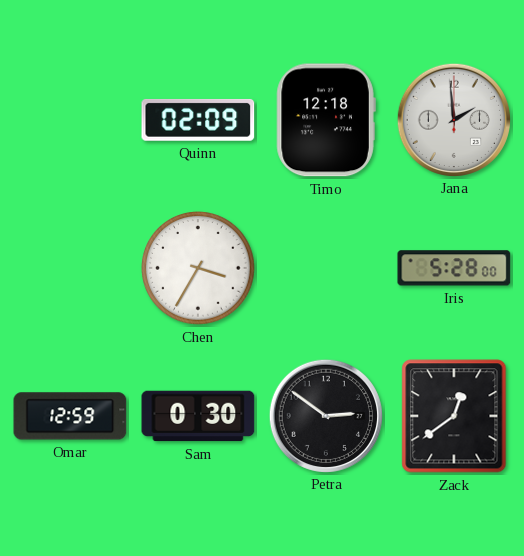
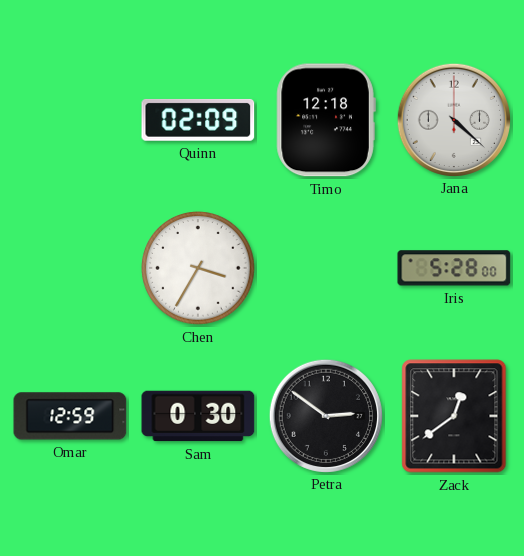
Jana: 1:59 -> 4:22 (453, 119)
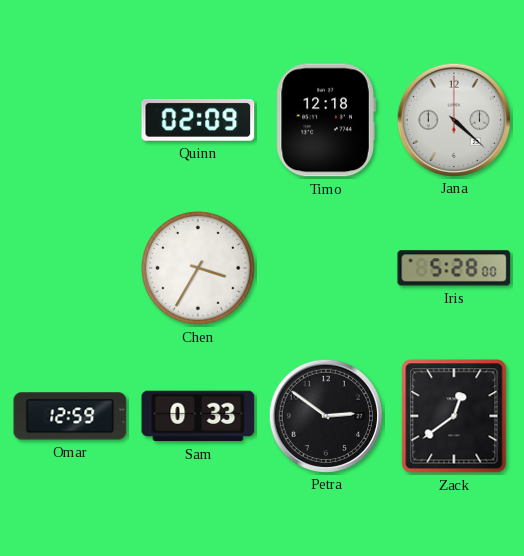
Sam: 0:30 -> 0:33 (198, 416)
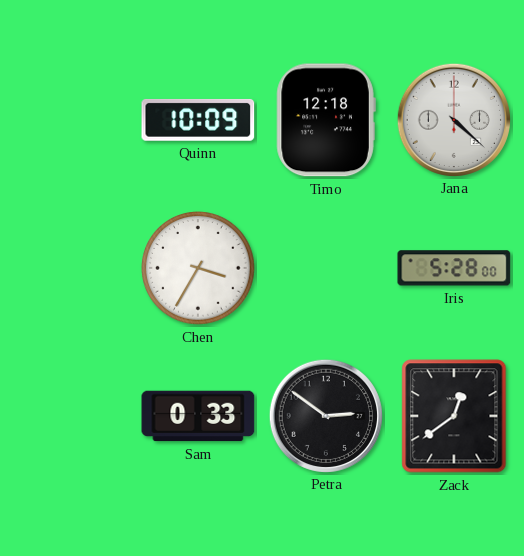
Quinn: 02:09 -> 10:09 (198, 120)
Omar: 12:59 -> none (70, 416)
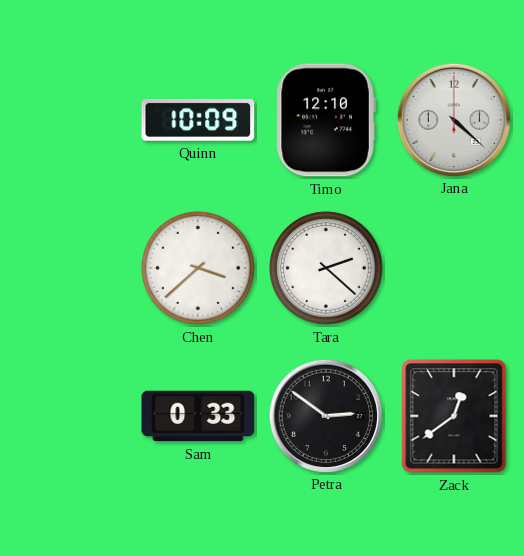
Timo: 12:18 -> 12:10 (326, 120)
Chen: 3:35 -> 3:38 (198, 268)
Tara: none -> 2:22 (326, 268)
Iris: 5:28 -> none (454, 268)
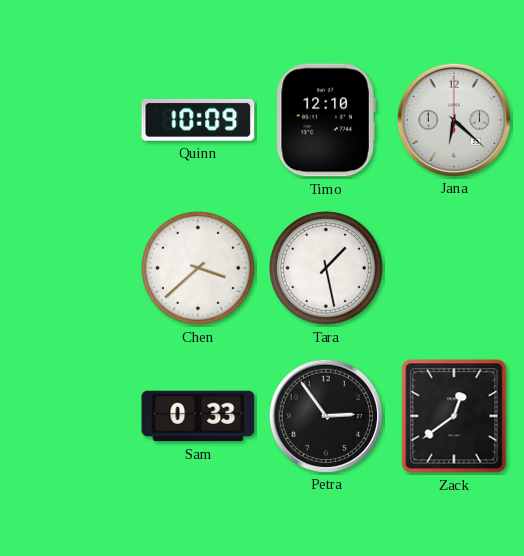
Jana: 4:22 -> 6:22 (453, 119)
Tara: 2:22 -> 1:28 (326, 268)
Petra: 2:51 -> 2:54 (325, 415)
